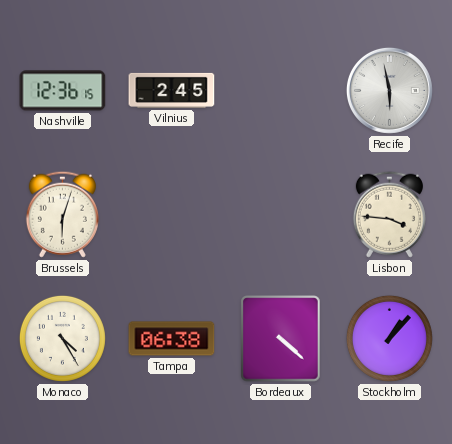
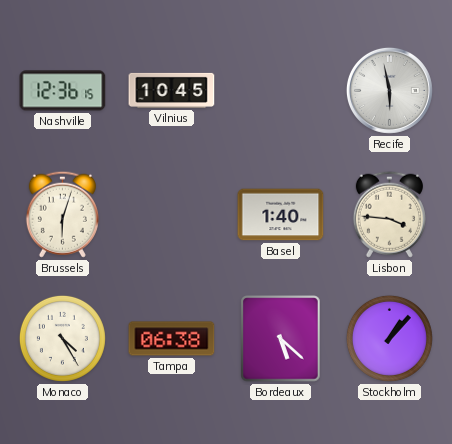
Vilnius: 2:45 -> 10:45 (172, 90)
Basel: none -> 1:40 (281, 215)
Bordeaux: 4:22 -> 5:22 (281, 339)
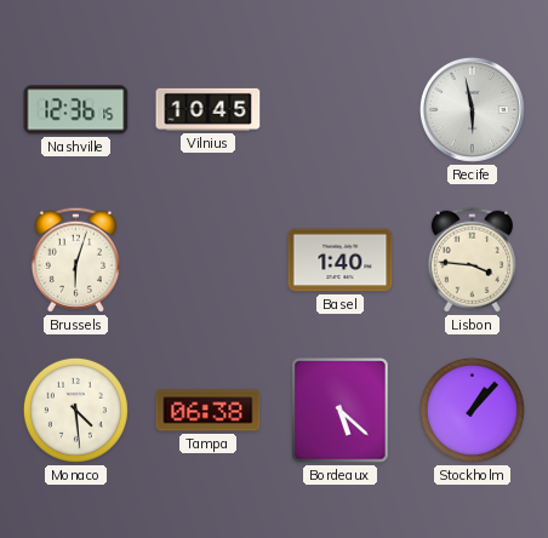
Monaco: 4:25 -> 4:29 (75, 410)
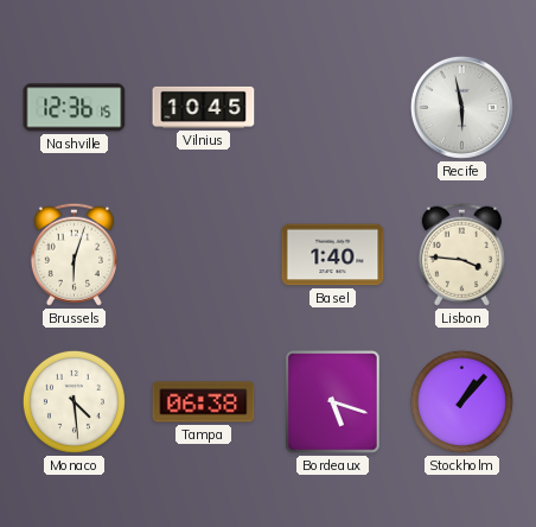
Bordeaux: 5:22 -> 5:18 (333, 402)
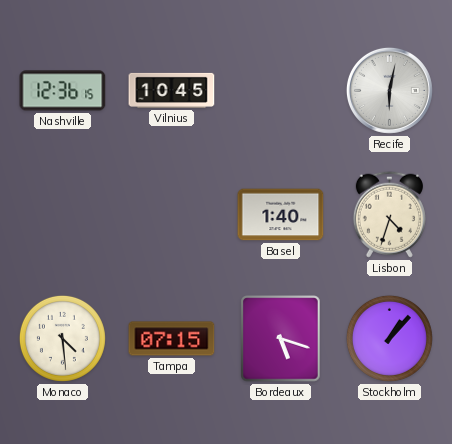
Recife: 5:58 -> 6:02 (389, 90)
Brussels: 6:03 -> none (74, 254)
Lisbon: 3:46 -> 4:33 (389, 214)
Tampa: 06:38 -> 07:15 (172, 339)
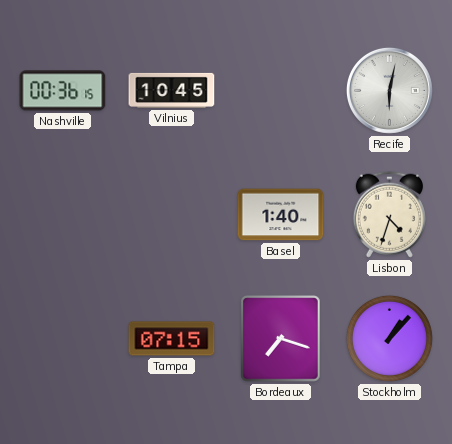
Nashville: 12:36 -> 00:36 (63, 91)
Monaco: 4:29 -> none (62, 338)
Bordeaux: 5:18 -> 7:18 (281, 339)
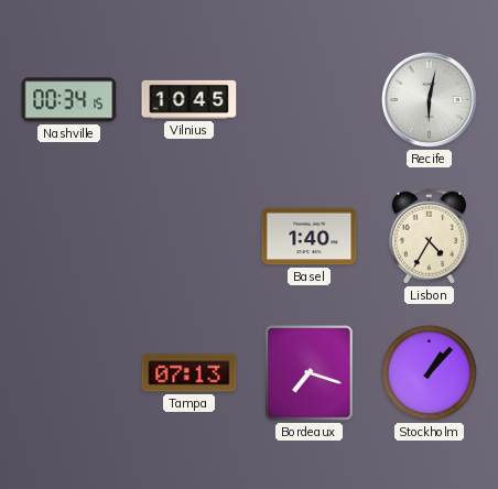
Nashville: 00:36 -> 00:34 (69, 100)
Lisbon: 4:33 -> 4:35 (429, 236)
Tampa: 07:15 -> 07:13 (190, 373)
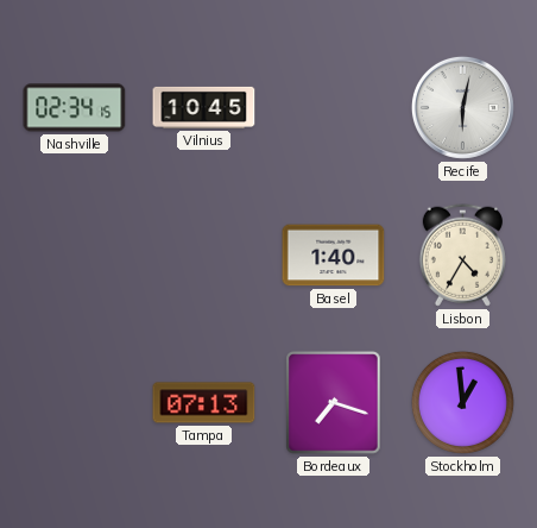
Nashville: 00:34 -> 02:34 (75, 108)
Stockholm: 1:07 -> 12:59 (462, 402)
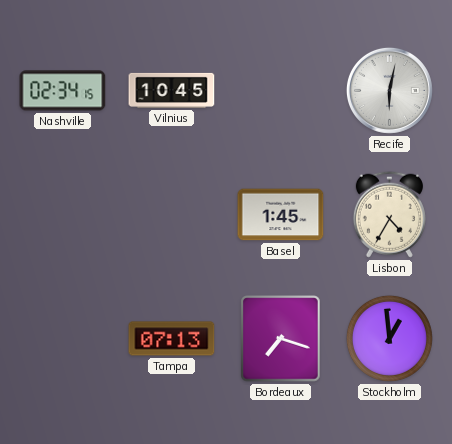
Basel: 1:40 -> 1:45 (281, 215)
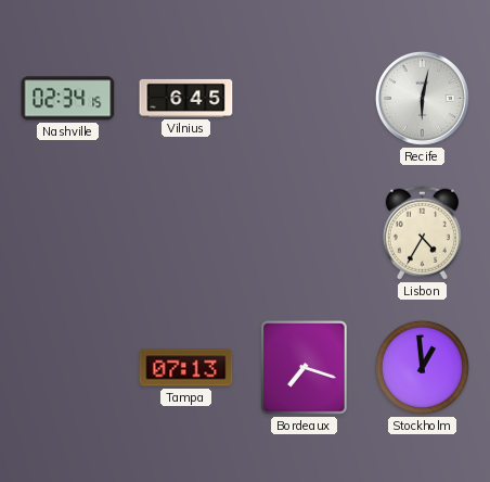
Vilnius: 10:45 -> 6:45 (186, 98)
Basel: 1:45 -> none (281, 215)
